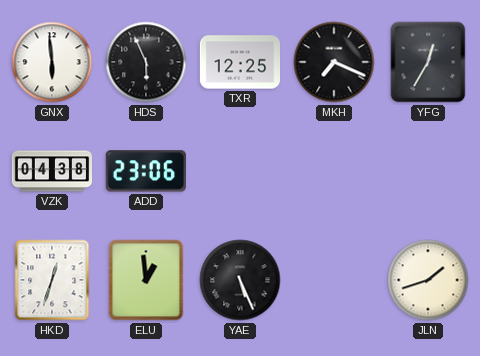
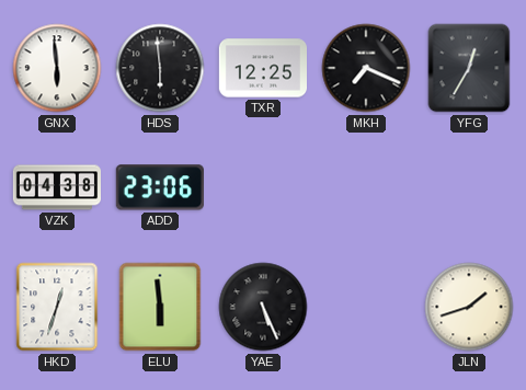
HDS: 5:56 -> 5:59 (160, 68)
ELU: 12:59 -> 5:59 (160, 307)
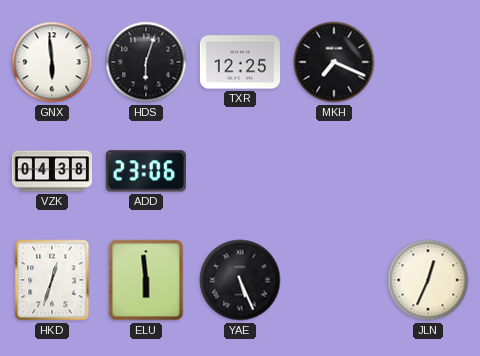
HDS: 5:59 -> 6:03 (146, 62)
YFG: 12:35 -> none (469, 68)
JLN: 1:42 -> 12:34 (428, 280)
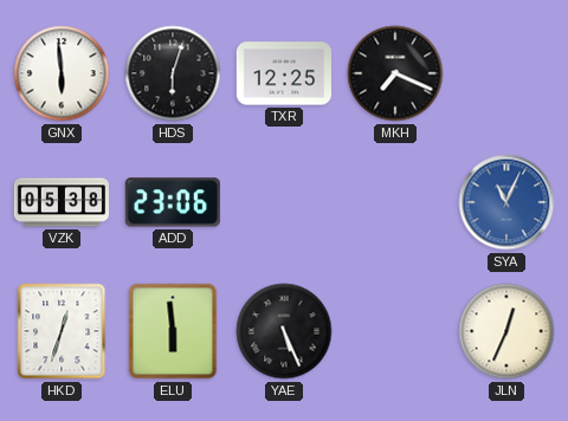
VZK: 04:38 -> 05:38 (60, 202)
SYA: none -> 11:04 (506, 202)
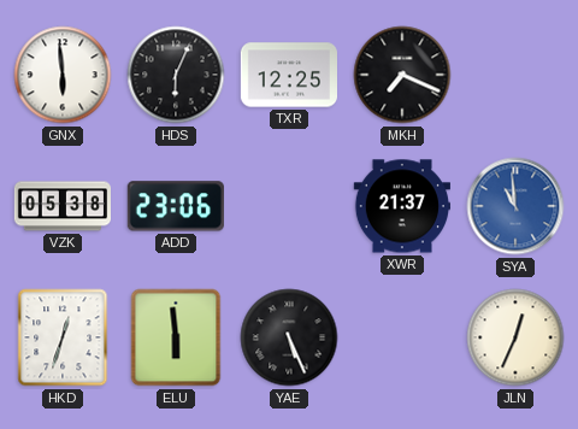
HDS: 6:03 -> 6:04 (176, 75)
XWR: none -> 21:37 (401, 206)
SYA: 11:04 -> 10:59 (515, 206)
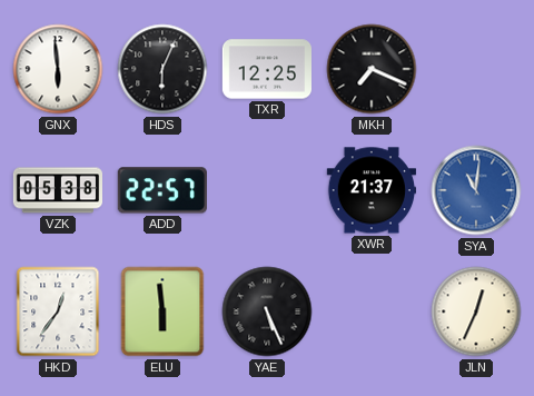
ADD: 23:06 -> 22:57 (162, 190)
SYA: 10:59 -> 11:01 (476, 190)
HKD: 12:33 -> 12:36 (58, 311)
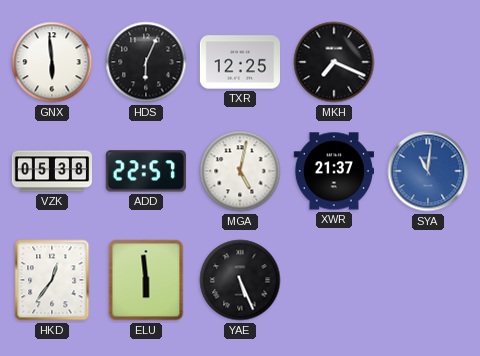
MGA: none -> 5:02 (240, 171)
JLN: 12:34 -> none (476, 311)
